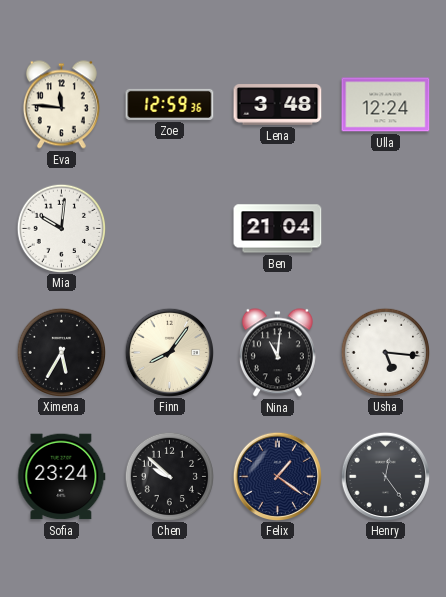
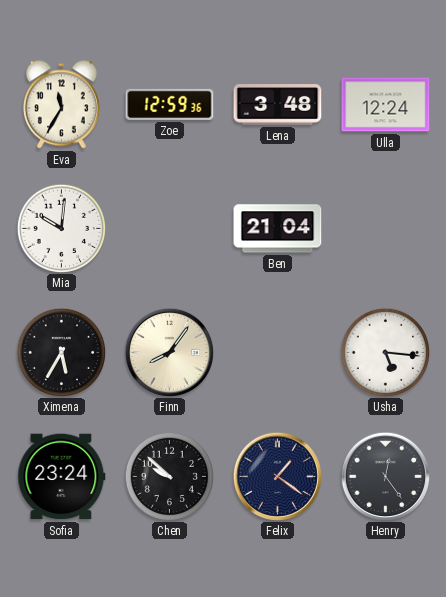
Eva: 11:46 -> 11:35 (61, 105)
Nina: 11:01 -> none (277, 353)
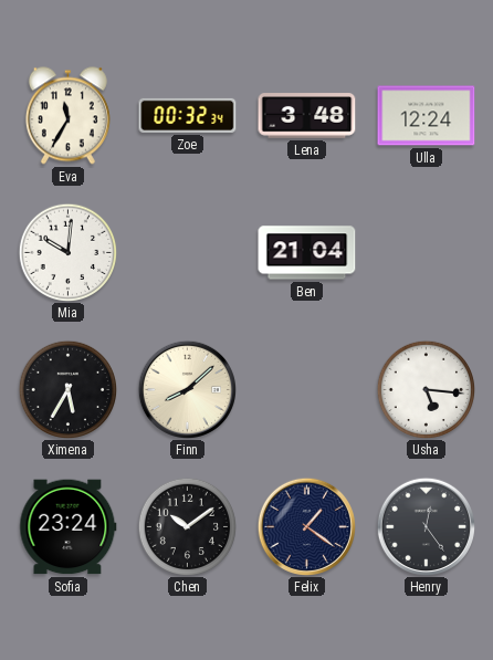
Zoe: 12:59 -> 00:32 (188, 115)
Finn: 8:06 -> 8:08 (187, 389)
Chen: 9:52 -> 10:09 (187, 526)
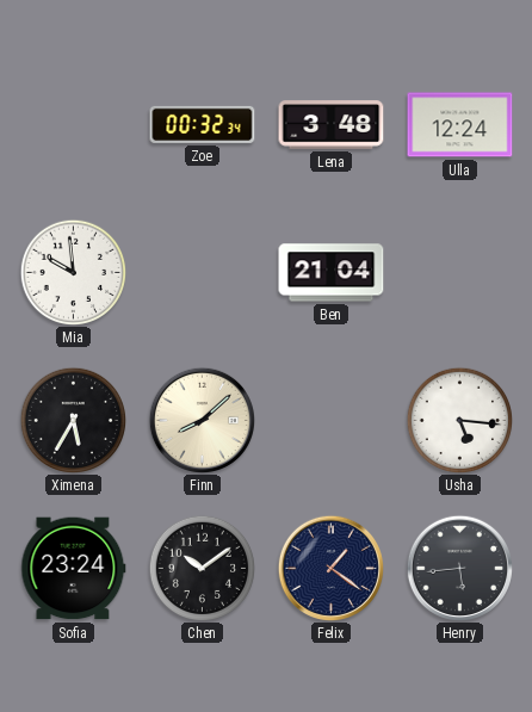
Eva: 11:35 -> none (67, 116)
Mia: 10:01 -> 9:59 (73, 272)
Henry: 12:24 -> 5:44 (459, 568)
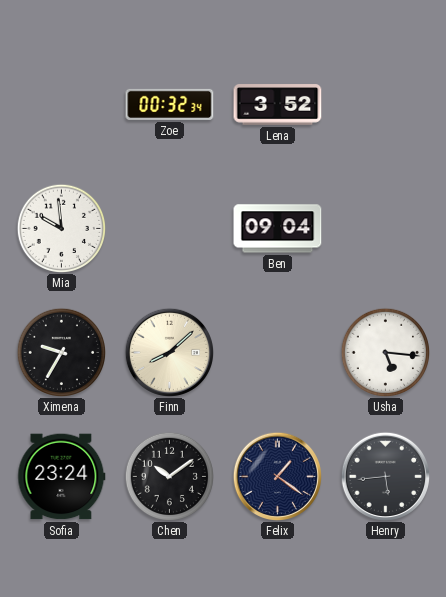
Lena: 3:48 -> 3:52 (278, 105)
Ulla: 12:24 -> none (460, 125)
Ben: 21:04 -> 09:04 (278, 229)
Ximena: 5:35 -> 9:35 (61, 352)
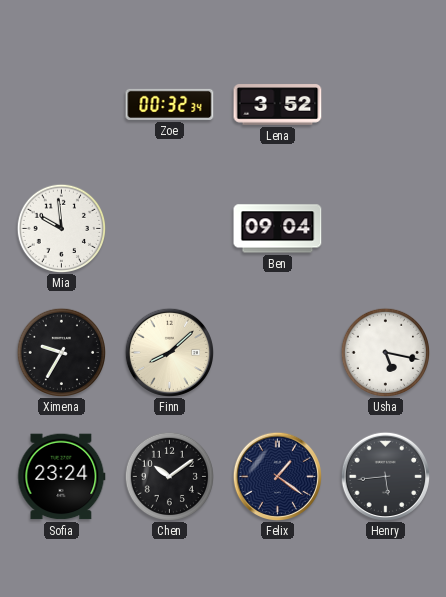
Usha: 5:16 -> 5:17 (385, 352)
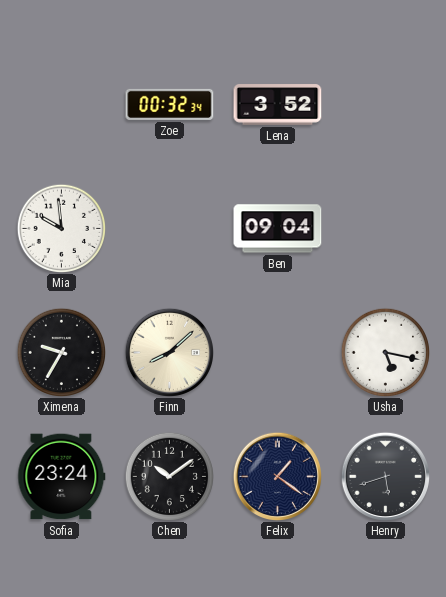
Henry: 5:44 -> 5:42 (385, 476)
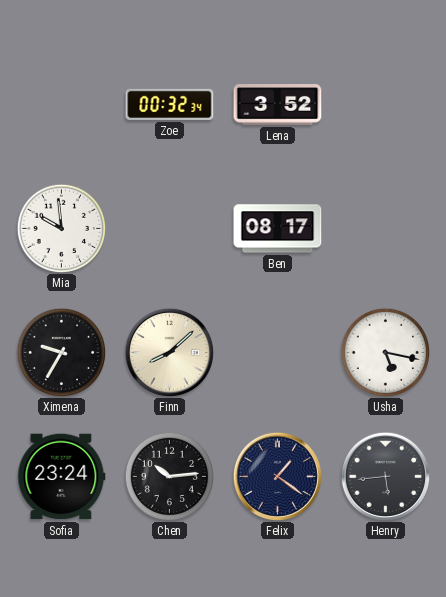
Ben: 09:04 -> 08:17 (278, 229)
Chen: 10:09 -> 10:14 (169, 476)
Henry: 5:42 -> 5:44 (385, 476)
